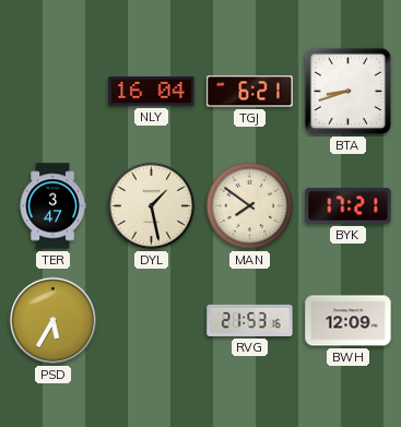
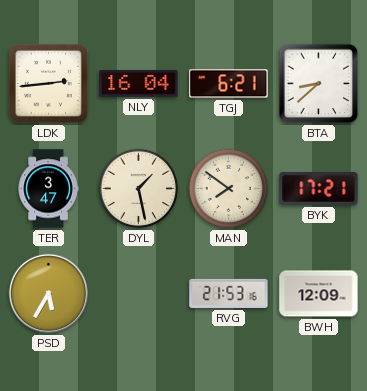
LDK: none -> 2:44 (48, 83)
BTA: 8:42 -> 8:38 (319, 84)
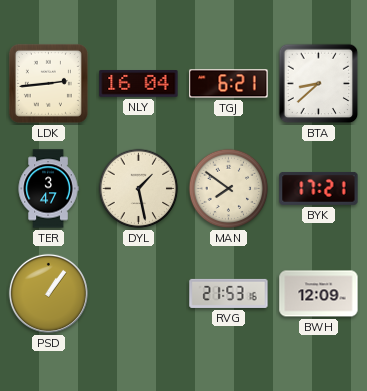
PSD: 5:35 -> 1:06 (48, 293)
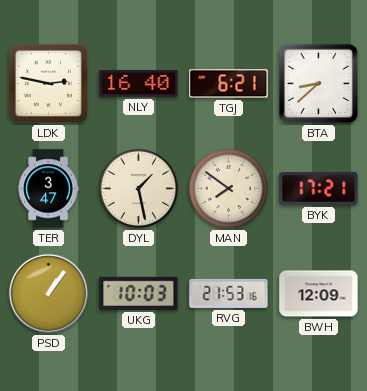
LDK: 2:44 -> 2:47 (48, 83)
NLY: 16:04 -> 16:40 (139, 84)
UKG: none -> 10:03 (139, 293)
